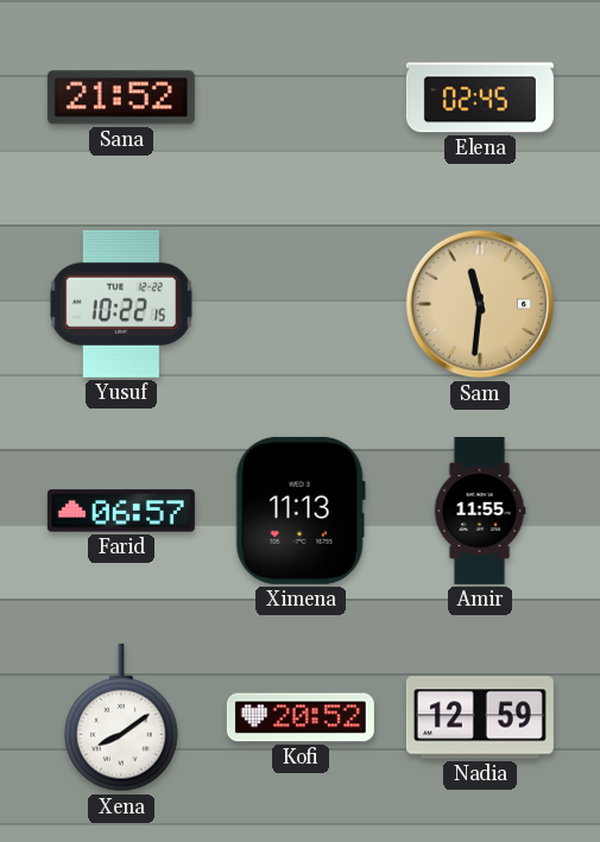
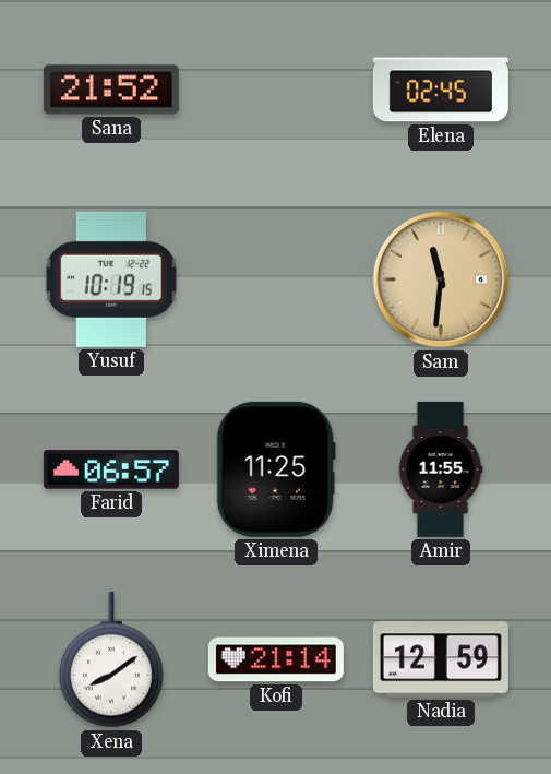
Yusuf: 10:22 -> 10:19 (111, 279)
Ximena: 11:13 -> 11:25 (276, 469)
Kofi: 20:52 -> 21:14 (276, 659)
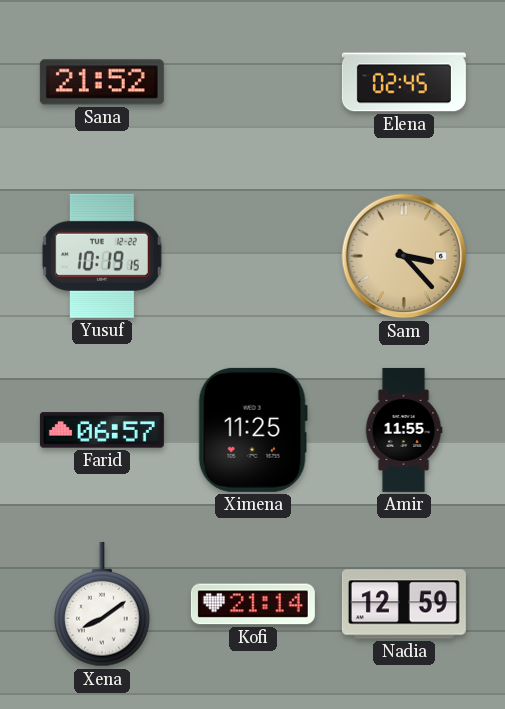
Sam: 11:31 -> 3:23 (404, 256)
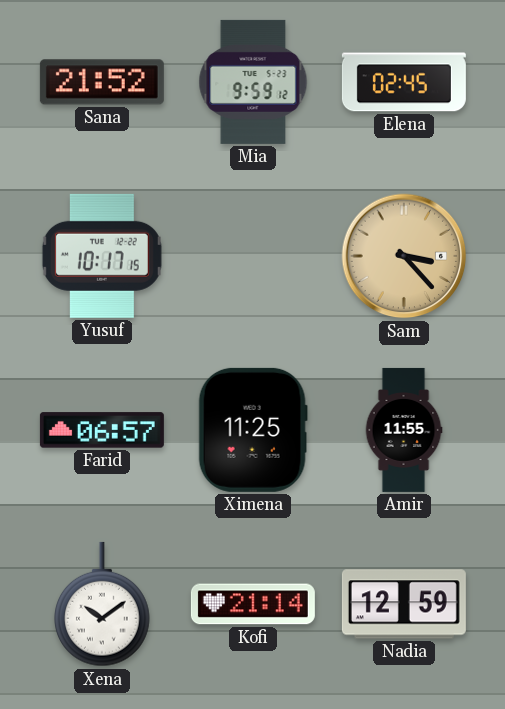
Mia: none -> 9:59 (253, 82)
Yusuf: 10:19 -> 10:17 (102, 256)
Xena: 8:09 -> 10:09 (103, 604)
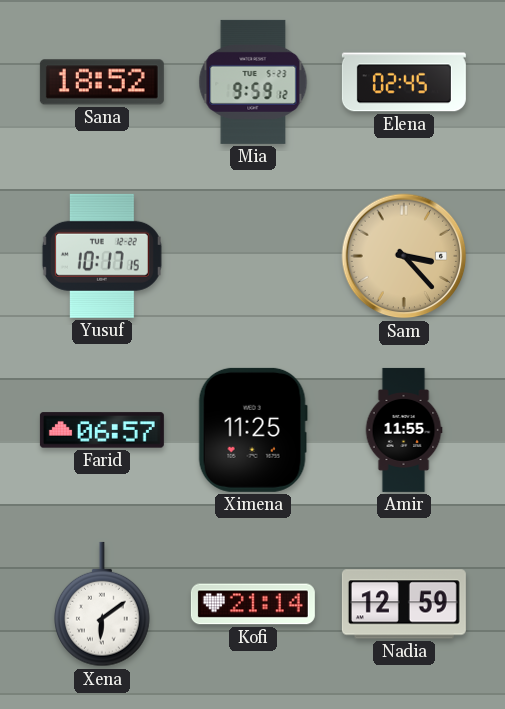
Sana: 21:52 -> 18:52 (102, 82)
Xena: 10:09 -> 6:09 (103, 604)
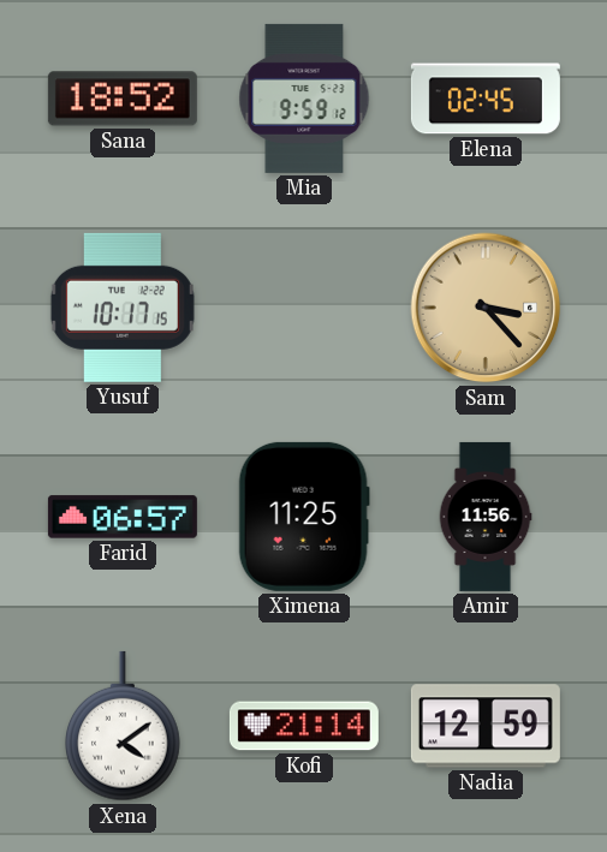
Amir: 11:55 -> 11:56 (486, 517)
Xena: 6:09 -> 4:09 (124, 726)
